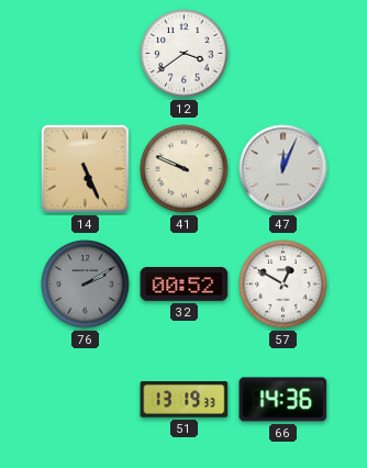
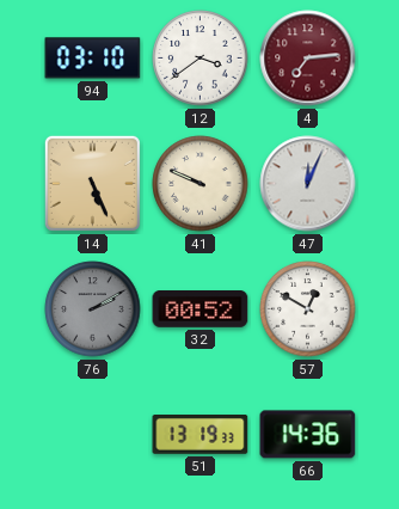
94: none -> 03:10 (93, 59)
4: none -> 7:14 (308, 59)
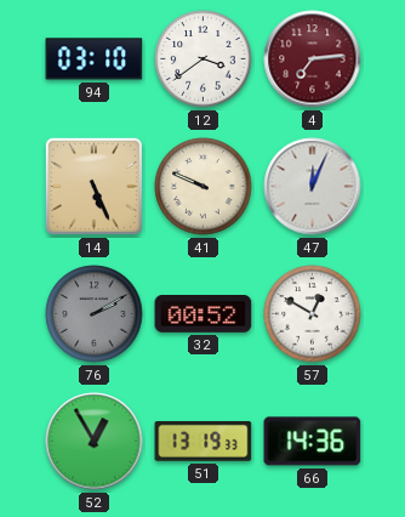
52: none -> 12:55 (95, 442)
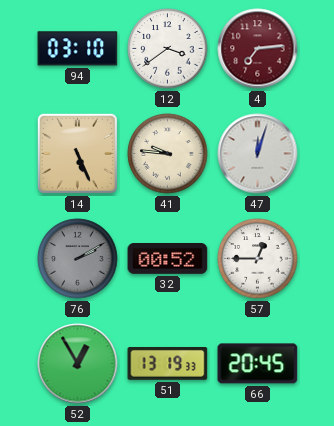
41: 9:49 -> 9:46 (168, 154)
47: 12:04 -> 12:03 (258, 154)
57: 12:50 -> 12:45 (258, 259)
66: 14:36 -> 20:45 (258, 364)
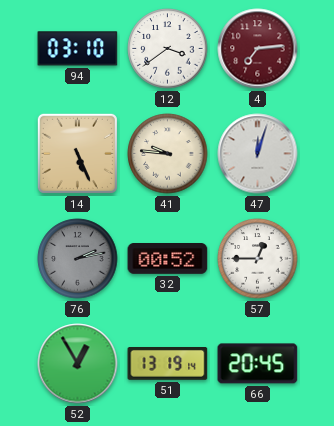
76: 2:10 -> 2:13 (78, 259)
51: 13:19:33 -> 13:19:14 (168, 364)
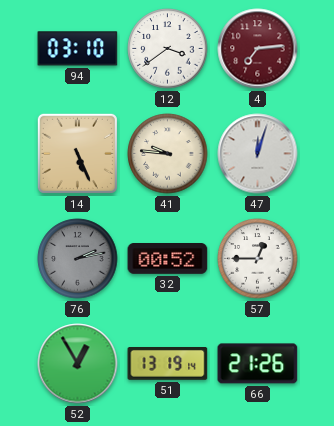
66: 20:45 -> 21:26 (258, 364)
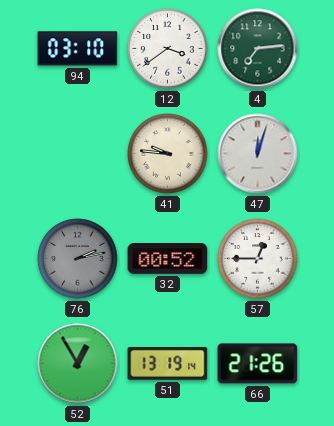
4 dial: burgundy -> green (258, 49)
14: 5:26 -> none (77, 153)
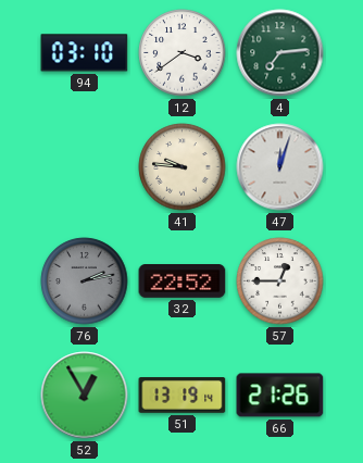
32: 00:52 -> 22:52 (183, 281)
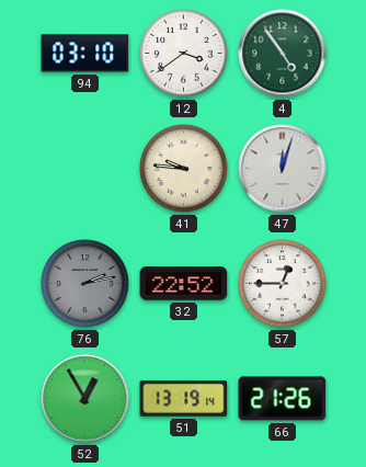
4: 7:14 -> 4:54 (283, 54)
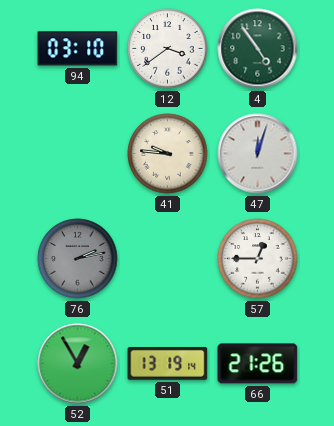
32: 22:52 -> none (184, 284)
